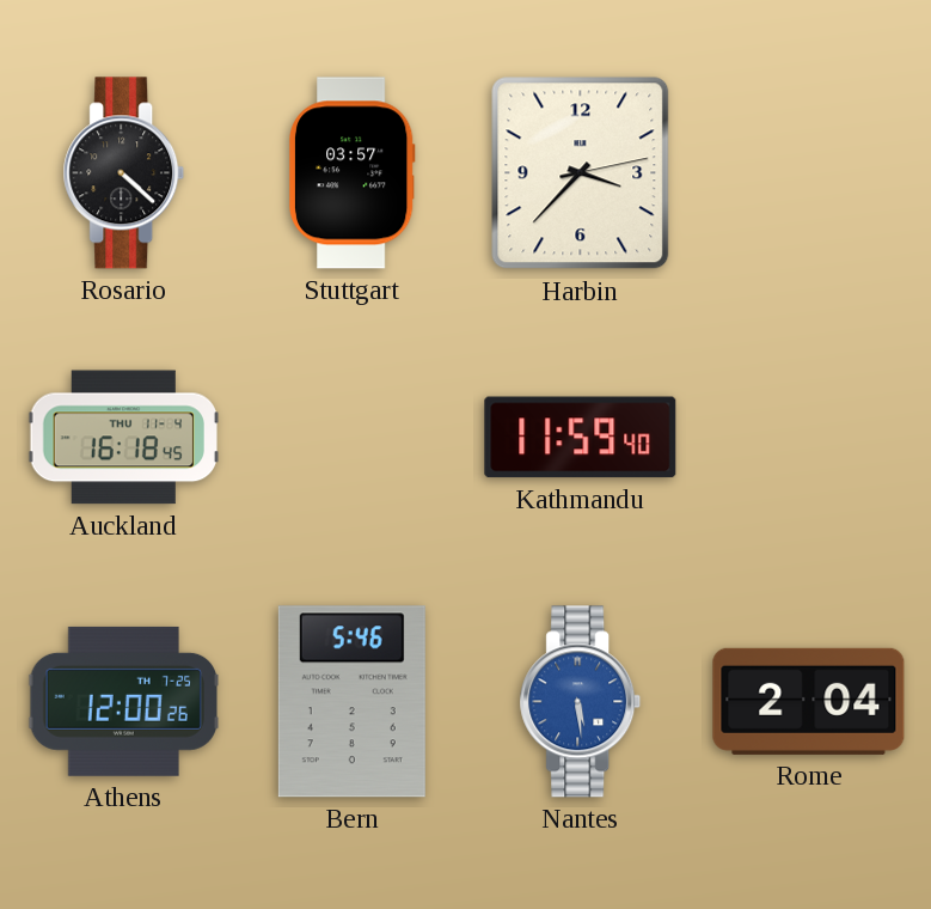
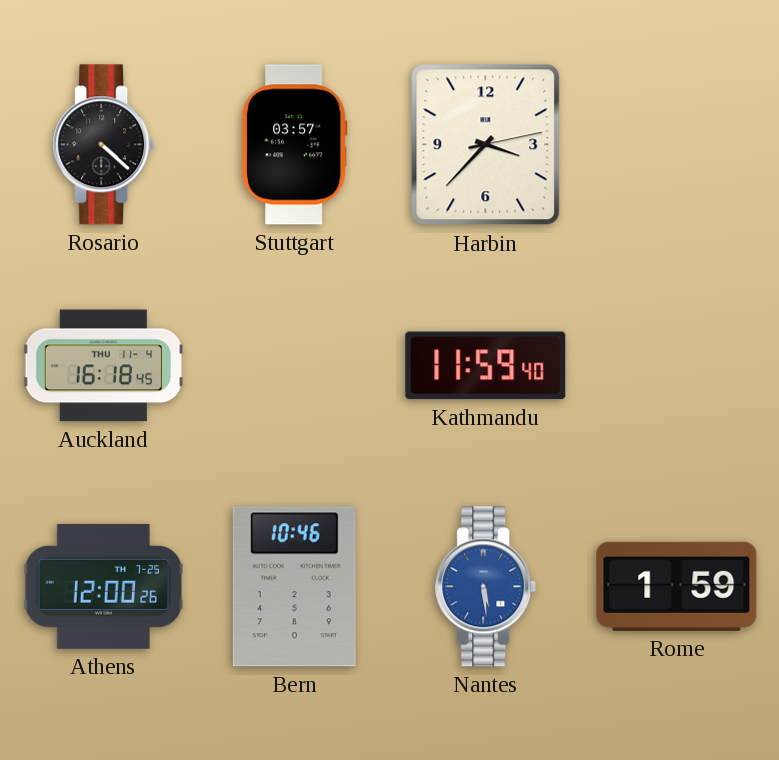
Bern: 5:46 -> 10:46 (294, 587)
Rome: 2:04 -> 1:59 (677, 586)
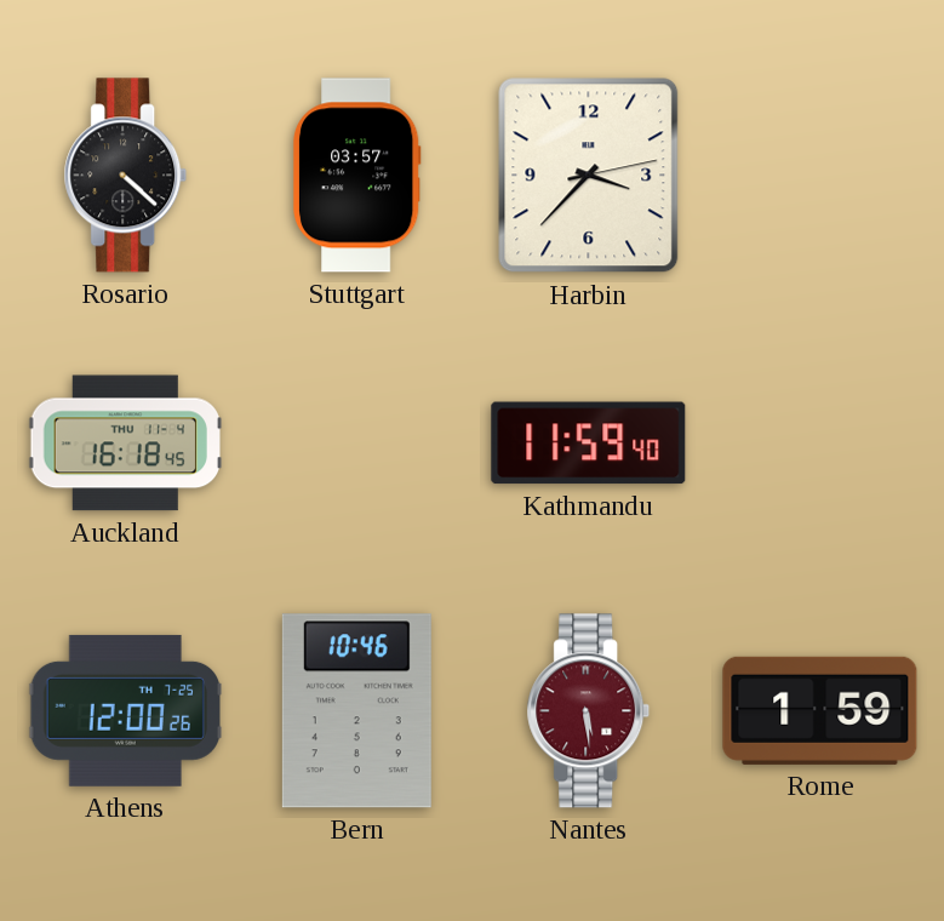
Nantes dial: blue -> burgundy (589, 711)
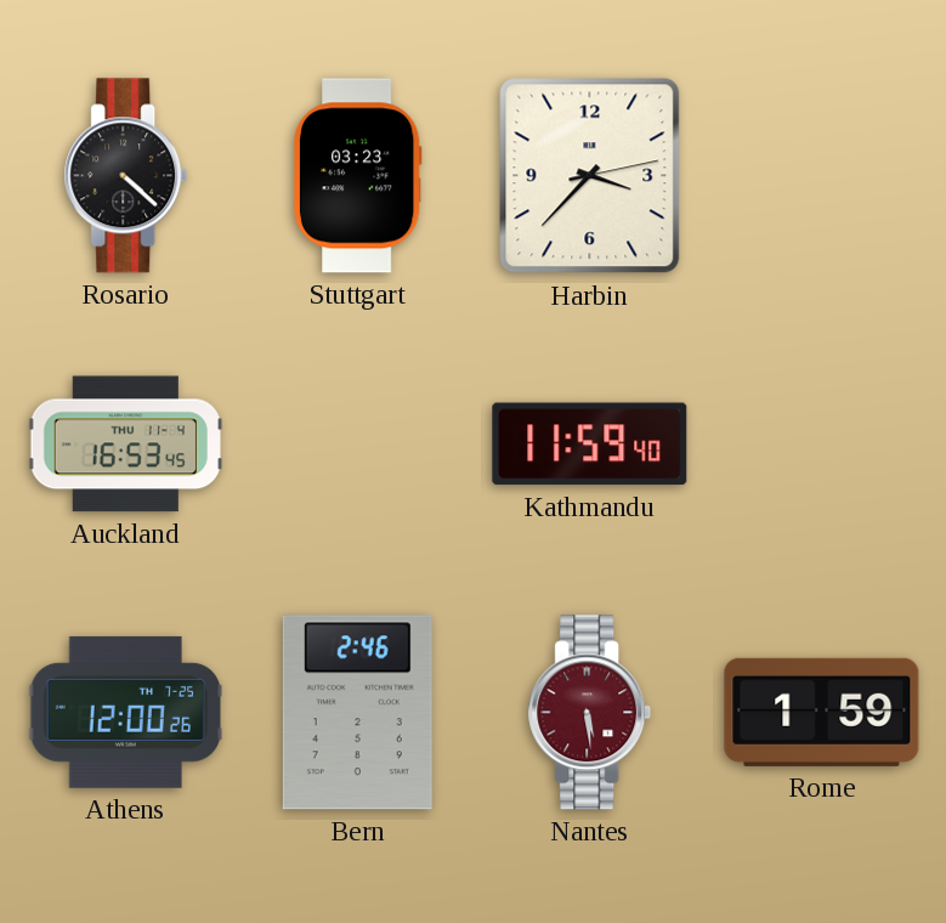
Stuttgart: 03:57 -> 03:23 (357, 176)
Auckland: 16:18 -> 16:53 (125, 444)
Bern: 10:46 -> 2:46 (357, 713)
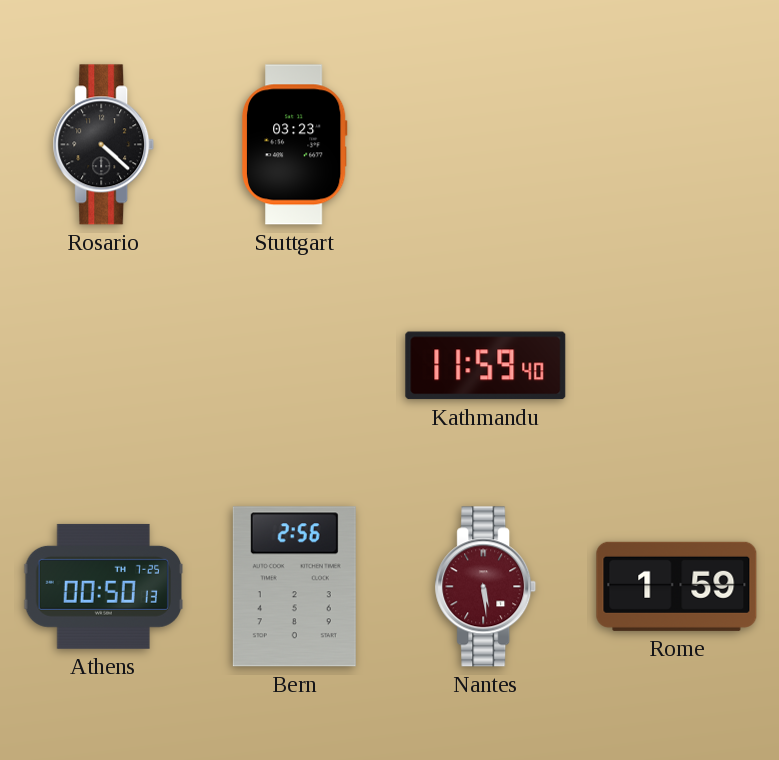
Harbin: 3:37 -> none (590, 176)
Auckland: 16:53 -> none (125, 444)
Athens: 12:00 -> 00:50 (103, 586)
Bern: 2:46 -> 2:56 (294, 587)
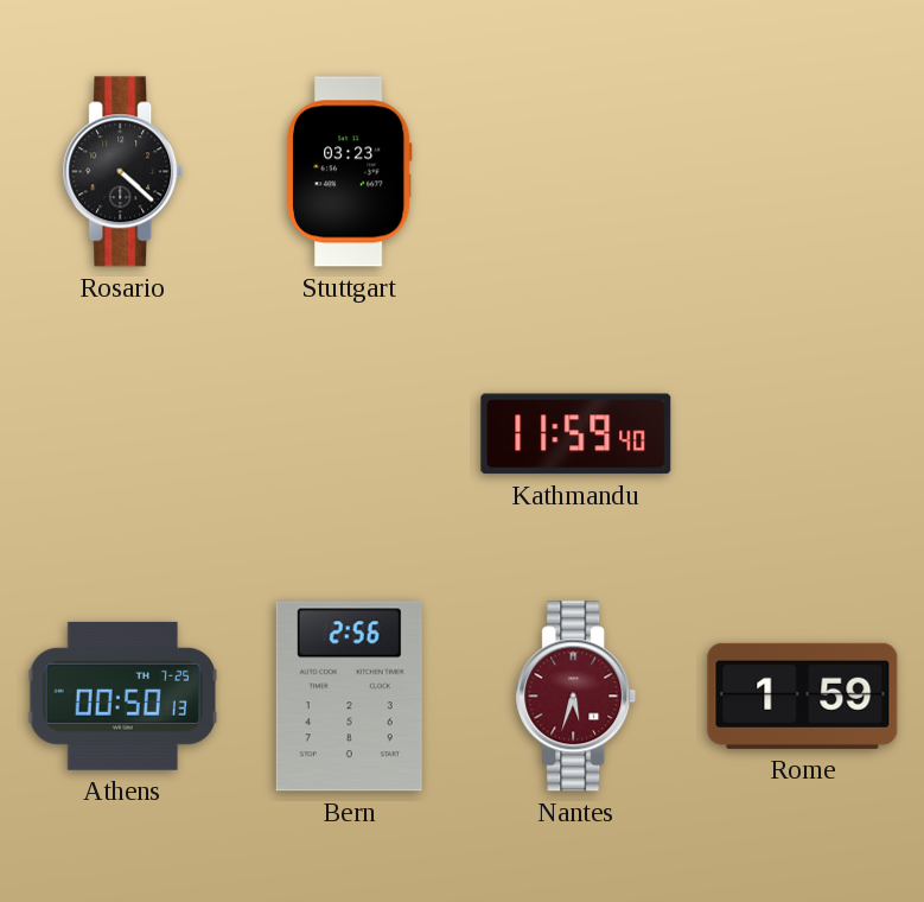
Nantes: 5:29 -> 5:33 (576, 697)
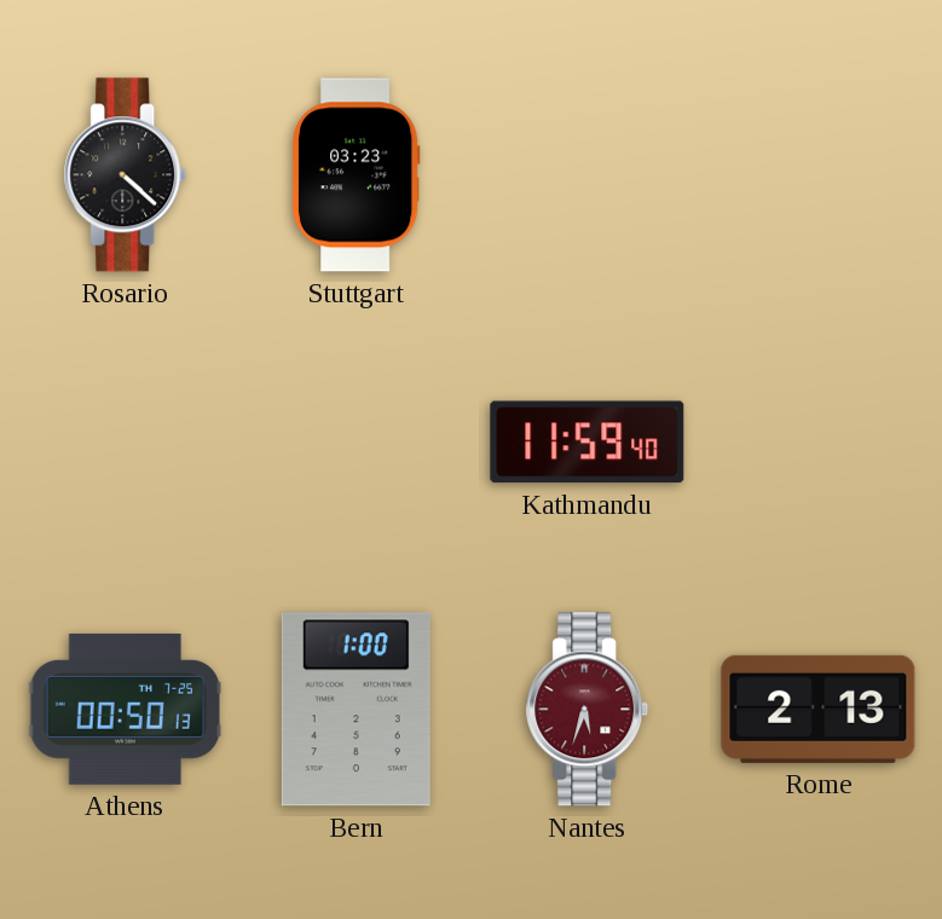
Bern: 2:56 -> 1:00 (356, 710)
Rome: 1:59 -> 2:13 (819, 709)
